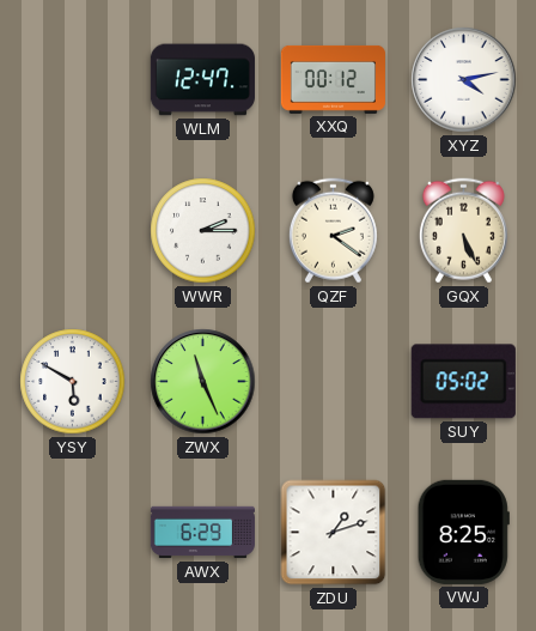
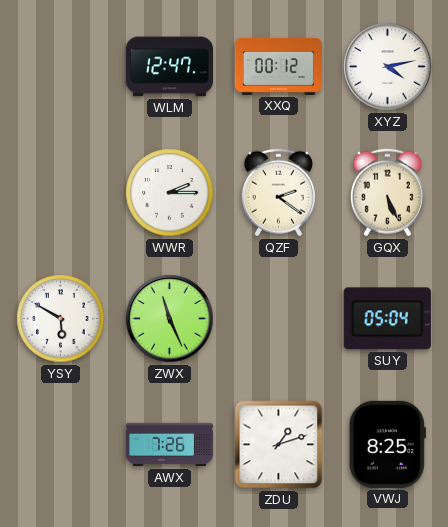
SUY: 05:02 -> 05:04 (387, 319)
AWX: 6:29 -> 7:26 (169, 445)
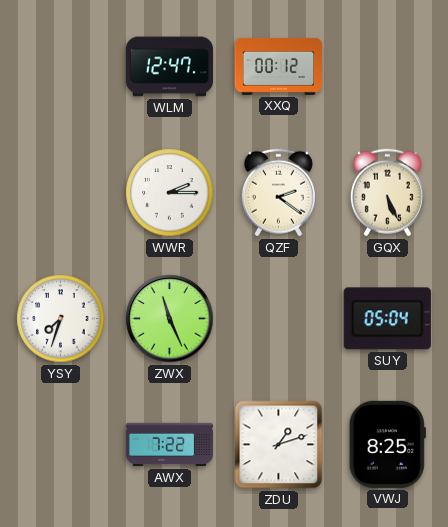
XYZ: 4:13 -> none (388, 67)
YSY: 5:50 -> 7:33 (61, 319)
AWX: 7:26 -> 7:22 (169, 445)
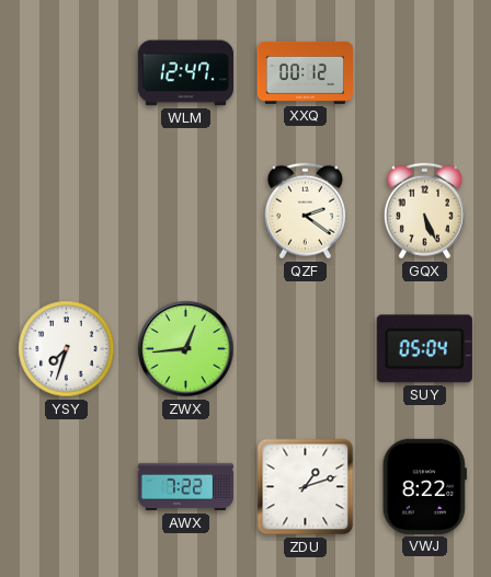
WWR: 2:15 -> none (170, 193)
ZWX: 11:26 -> 12:44 (186, 349)
VWJ: 8:25 -> 8:22 (424, 486)
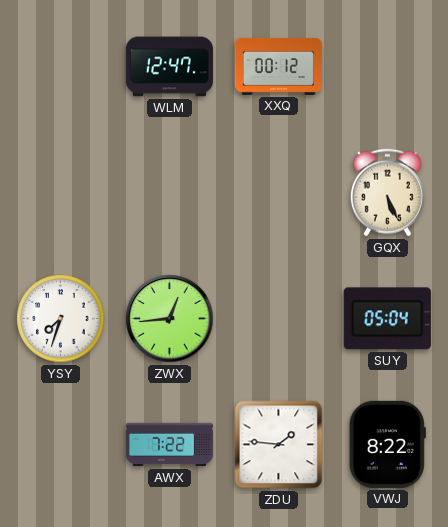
QZF: 2:21 -> none (305, 211)
ZDU: 1:12 -> 1:46 (279, 445)
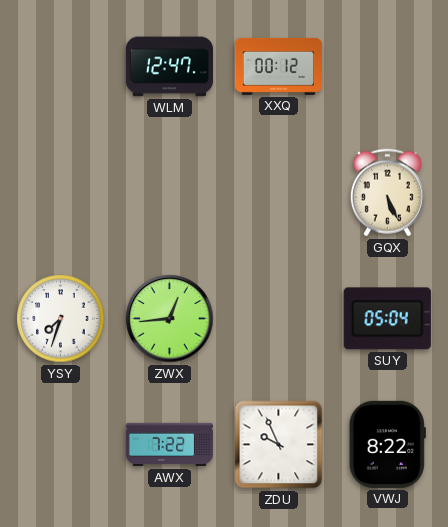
ZDU: 1:46 -> 9:56 (279, 445)
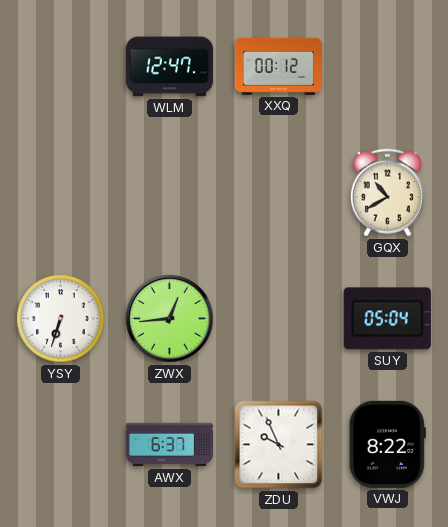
GQX: 5:26 -> 10:40 (387, 193)
YSY: 7:33 -> 6:33 (61, 319)
AWX: 7:22 -> 6:37 (169, 445)
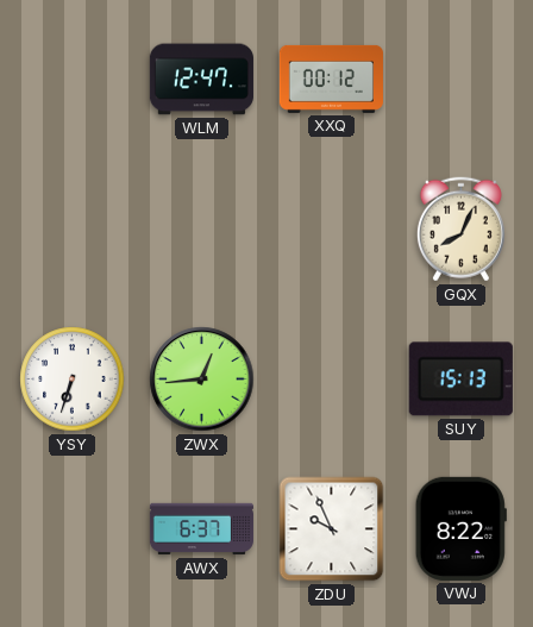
GQX: 10:40 -> 8:04 (460, 230)
SUY: 05:04 -> 15:13 (460, 380)
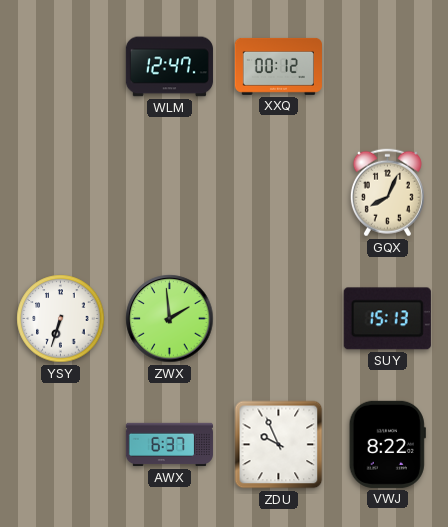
ZWX: 12:44 -> 1:59 (170, 319)
